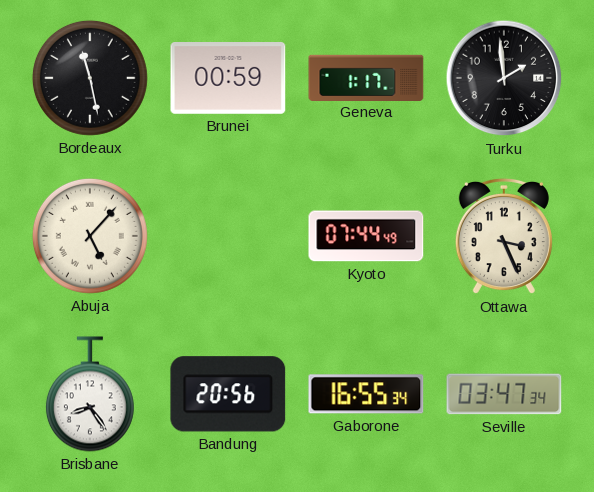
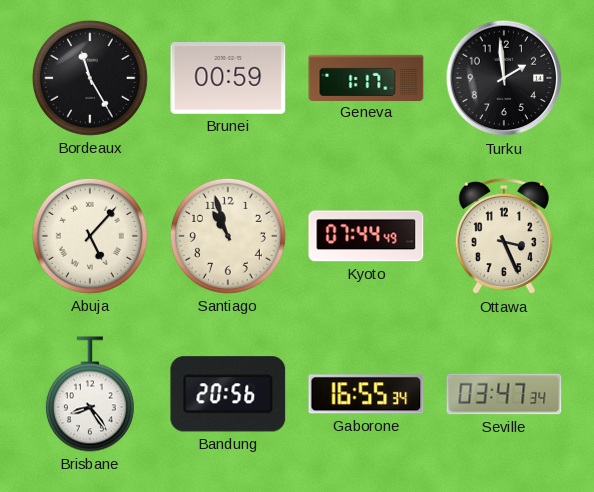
Bordeaux: 11:28 -> 11:25 (90, 78)
Santiago: none -> 10:57 (228, 236)
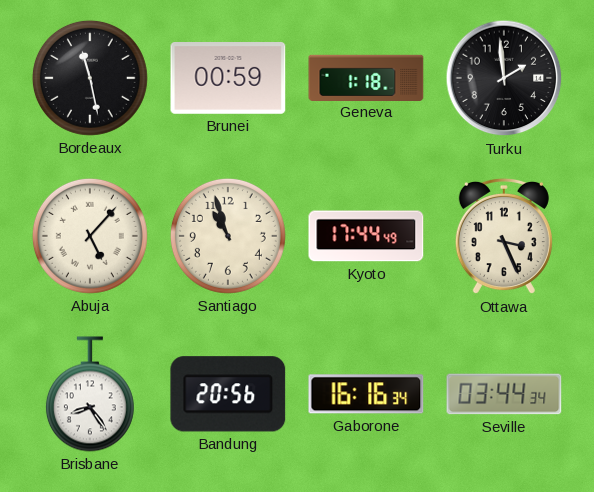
Bordeaux: 11:25 -> 11:28 (90, 78)
Geneva: 1:17 -> 1:18 (366, 77)
Kyoto: 07:44 -> 17:44 (366, 236)
Gaborone: 16:55 -> 16:16 (366, 394)
Seville: 03:47 -> 03:44 (504, 394)
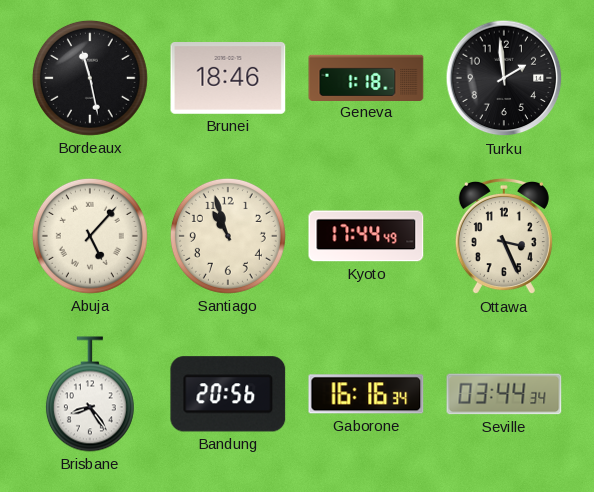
Brunei: 00:59 -> 18:46 (228, 79)
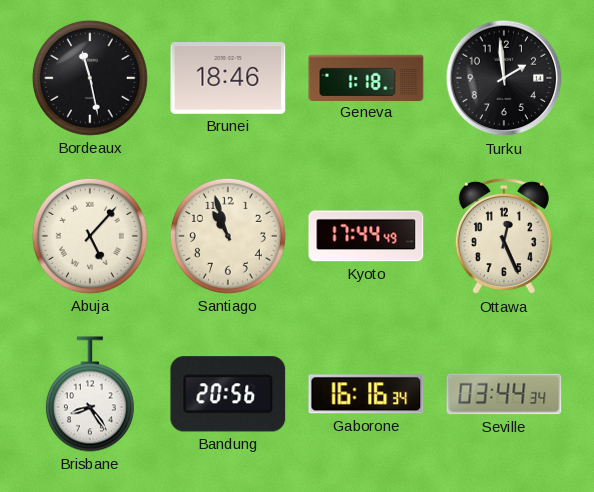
Ottawa: 3:26 -> 12:26 (504, 236)
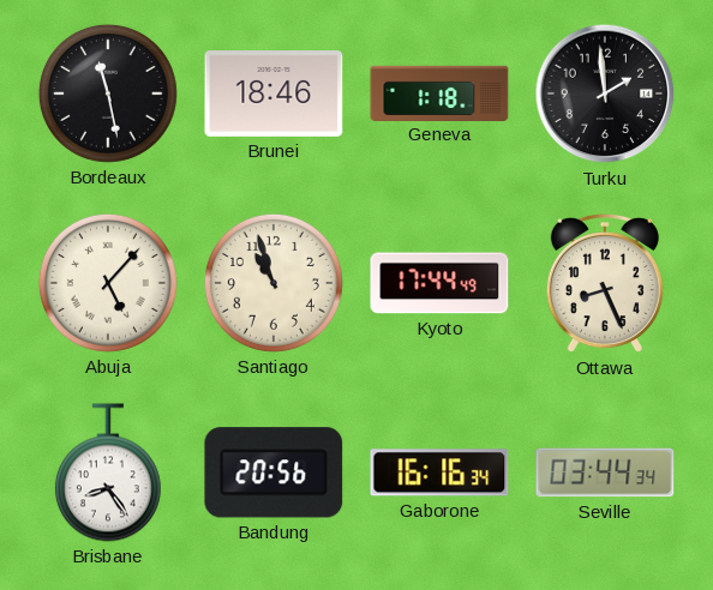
Ottawa: 12:26 -> 8:26 (605, 283)
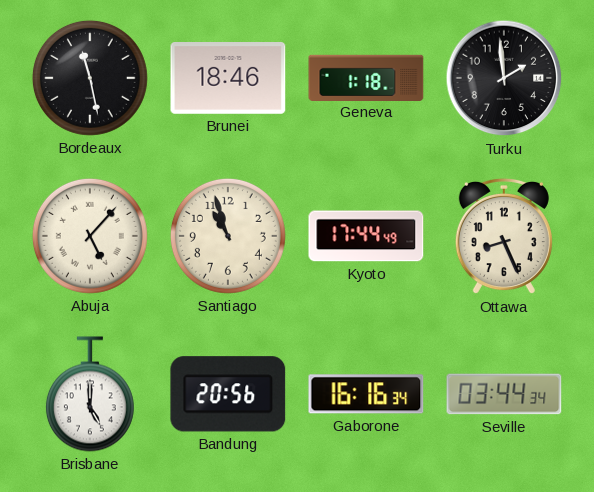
Brisbane: 8:24 -> 5:00 (90, 394)
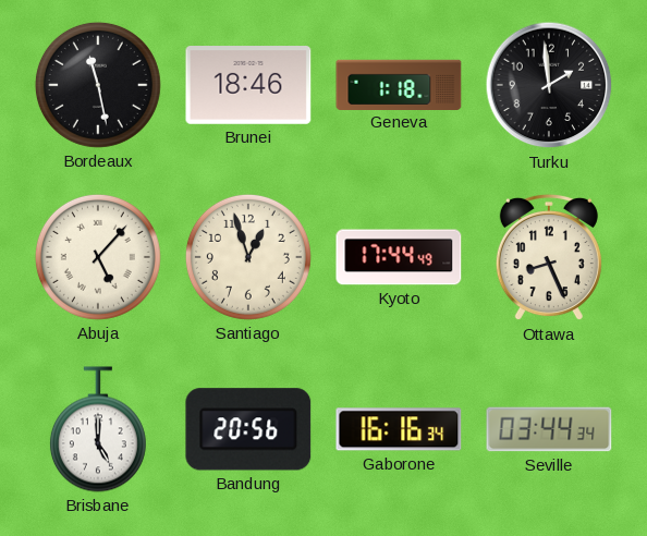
Santiago: 10:57 -> 12:57 (248, 257)
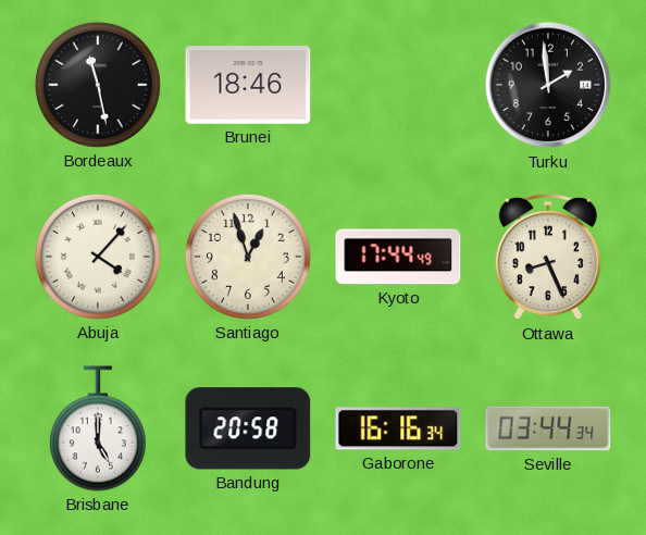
Geneva: 1:18 -> none (399, 84)
Abuja: 5:07 -> 4:07 (98, 257)
Bandung: 20:56 -> 20:58 (248, 428)
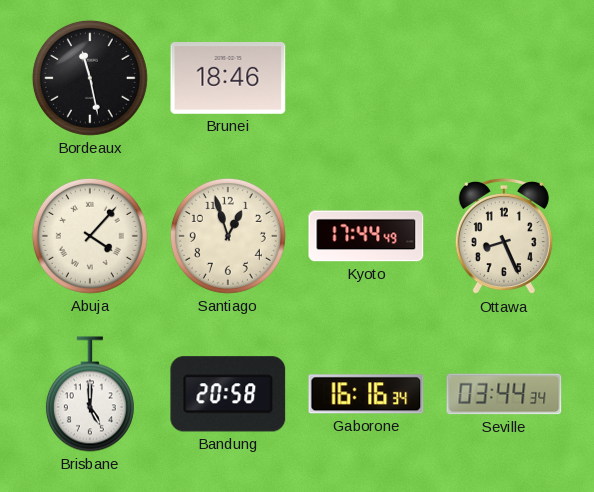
Turku: 1:59 -> none (548, 85)
